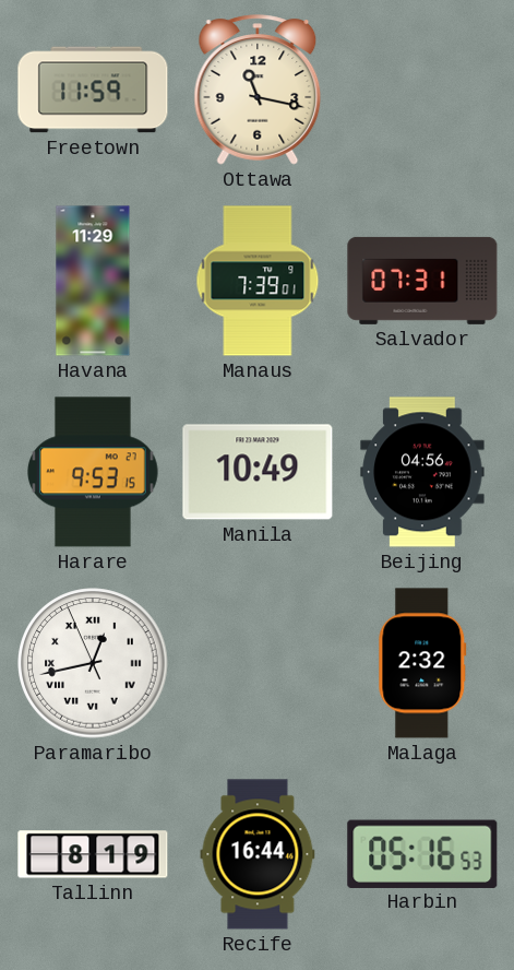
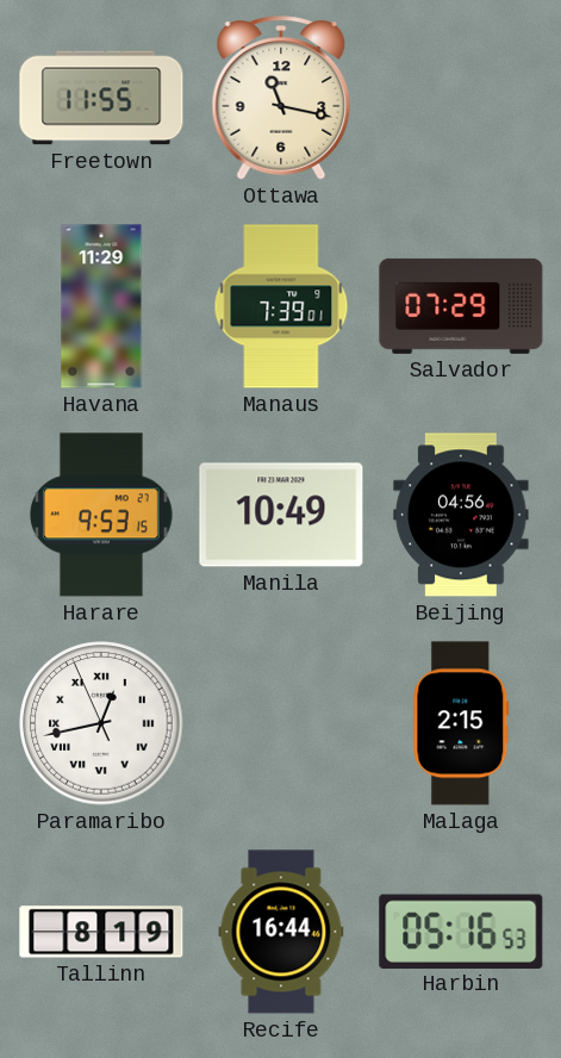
Freetown: 11:59 -> 11:55 (101, 98)
Salvador: 07:31 -> 07:29 (461, 306)
Malaga: 2:32 -> 2:15 (461, 723)
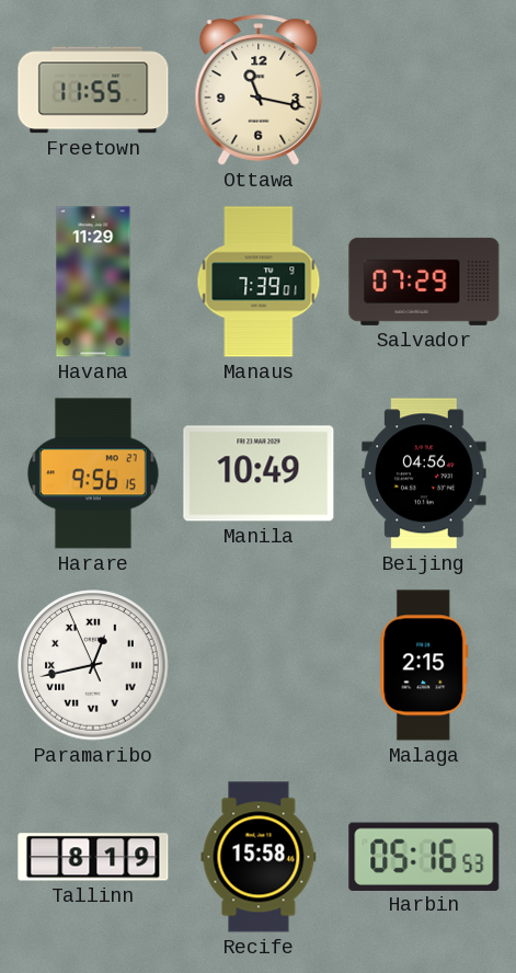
Harare: 9:53 -> 9:56 (94, 473)
Recife: 16:44 -> 15:58 (259, 857)
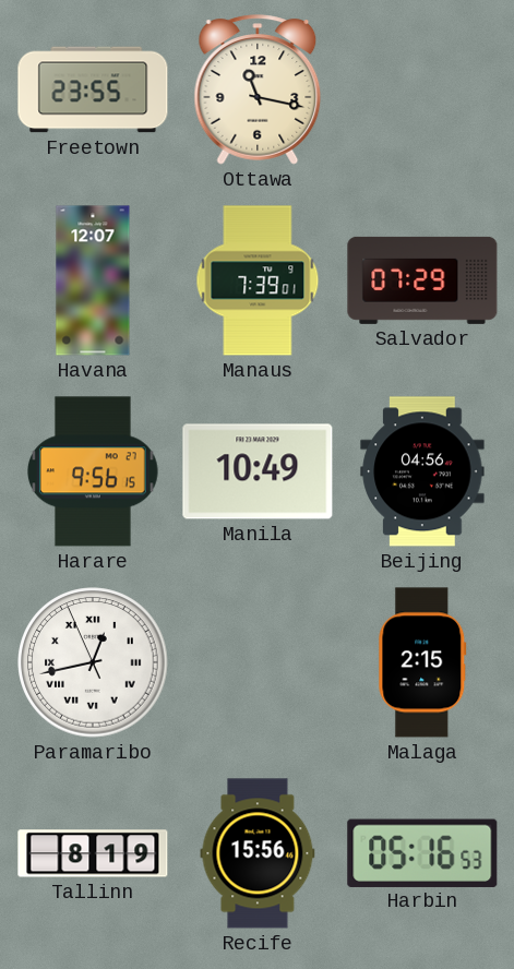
Freetown: 11:55 -> 23:55 (93, 89)
Havana: 11:29 -> 12:07 (93, 280)
Recife: 15:58 -> 15:56 (258, 853)
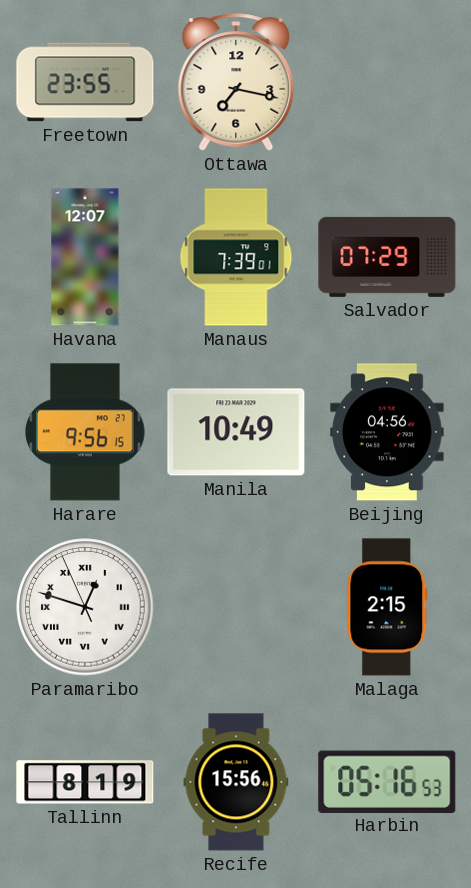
Ottawa: 11:17 -> 7:17 (236, 82)
Paramaribo: 12:42 -> 12:47 (85, 607)
